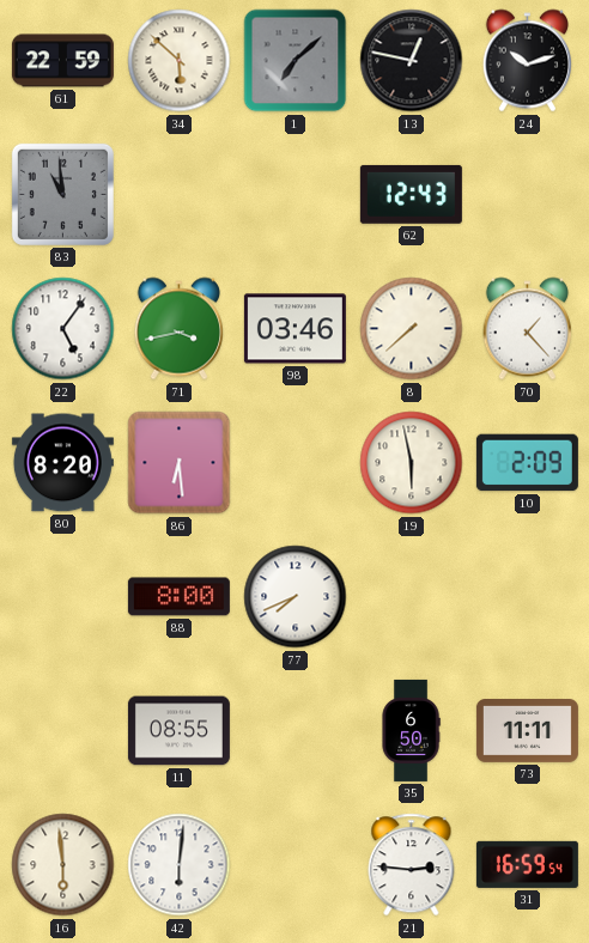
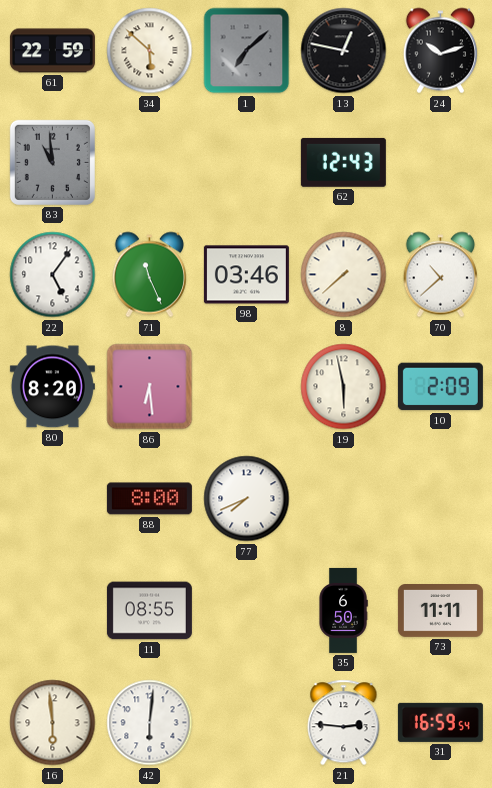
71: 3:43 -> 11:26 (149, 275)
70: 1:23 -> 10:38 (440, 275)
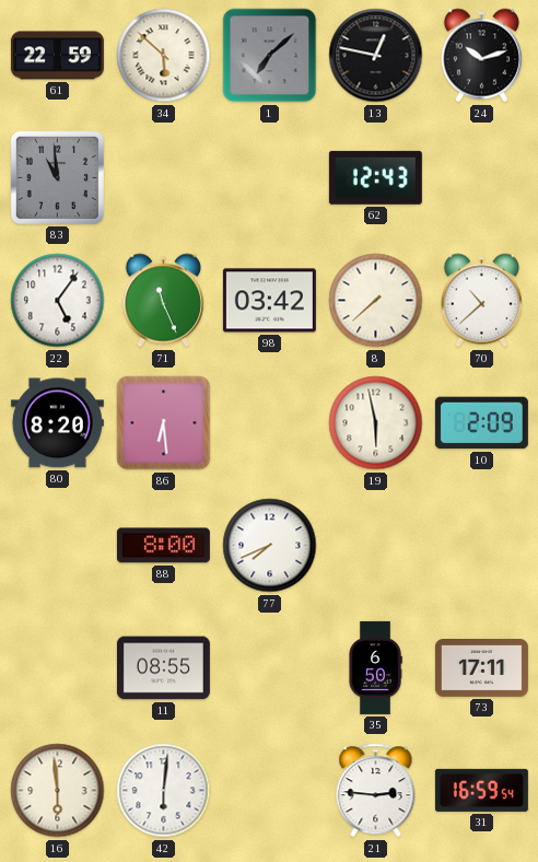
98: 03:46 -> 03:42 (269, 301)
73: 11:11 -> 17:11 (481, 668)
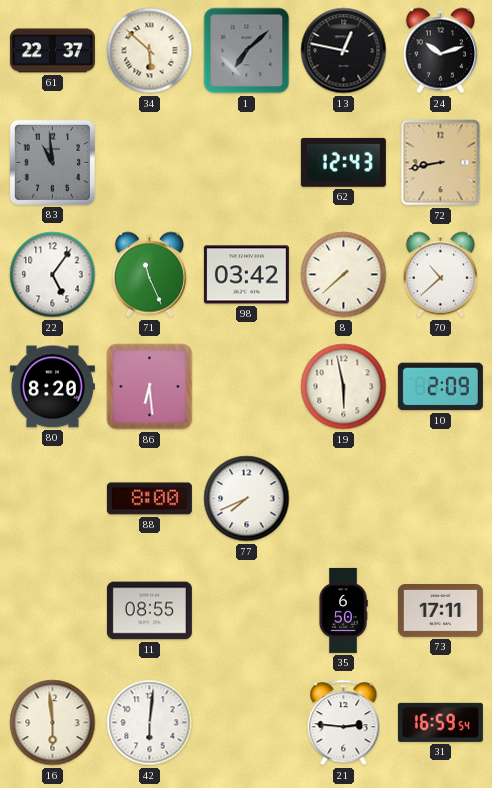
61: 22:59 -> 22:37 (52, 51)
72: none -> 8:43 (441, 163)
